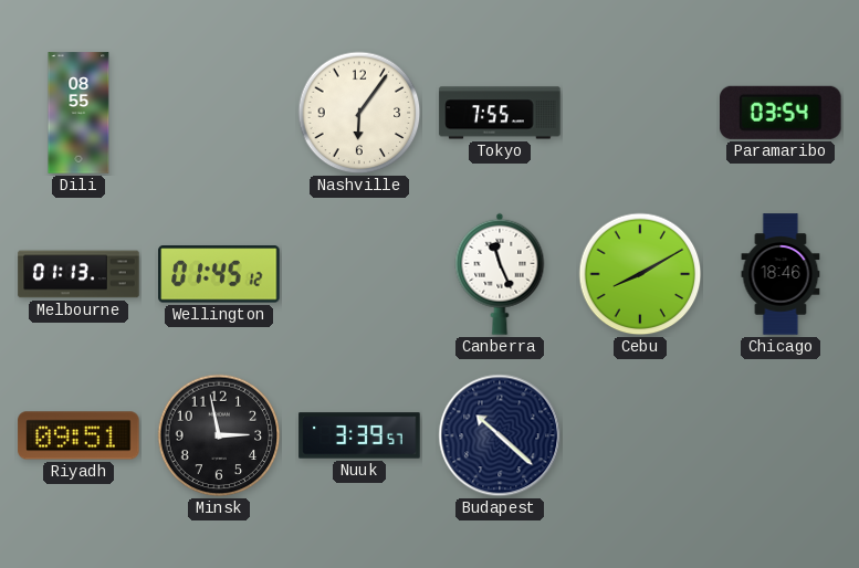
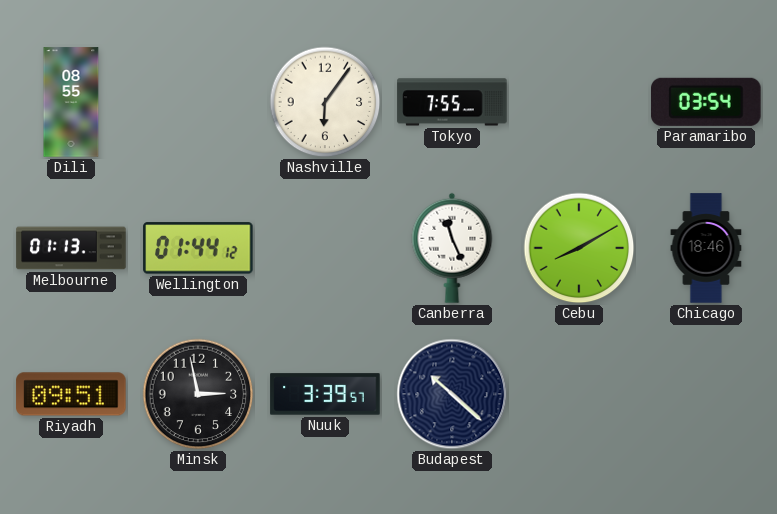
Wellington: 01:45 -> 01:44 (198, 248)
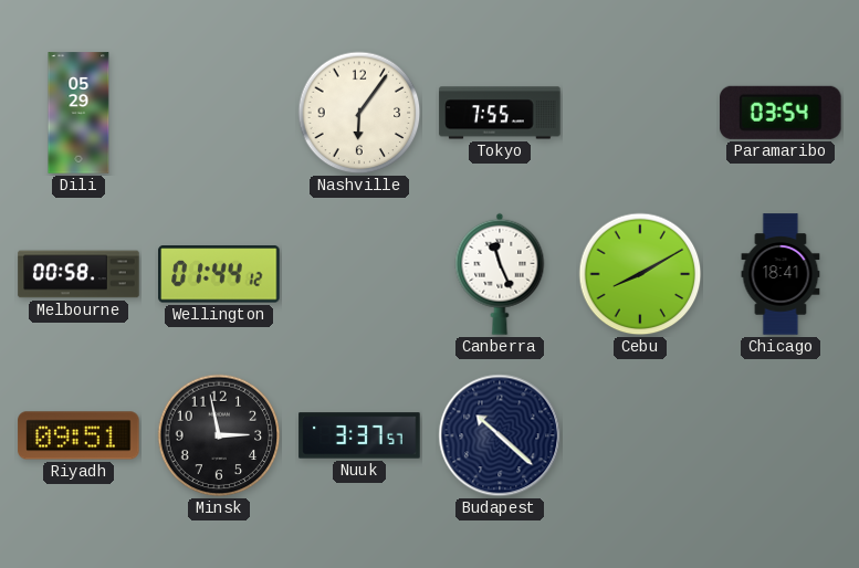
Dili: 08:55 -> 05:29 (78, 113)
Melbourne: 01:13 -> 00:58 (78, 274)
Chicago: 18:46 -> 18:41 (781, 274)
Nuuk: 3:39 -> 3:37 (359, 435)
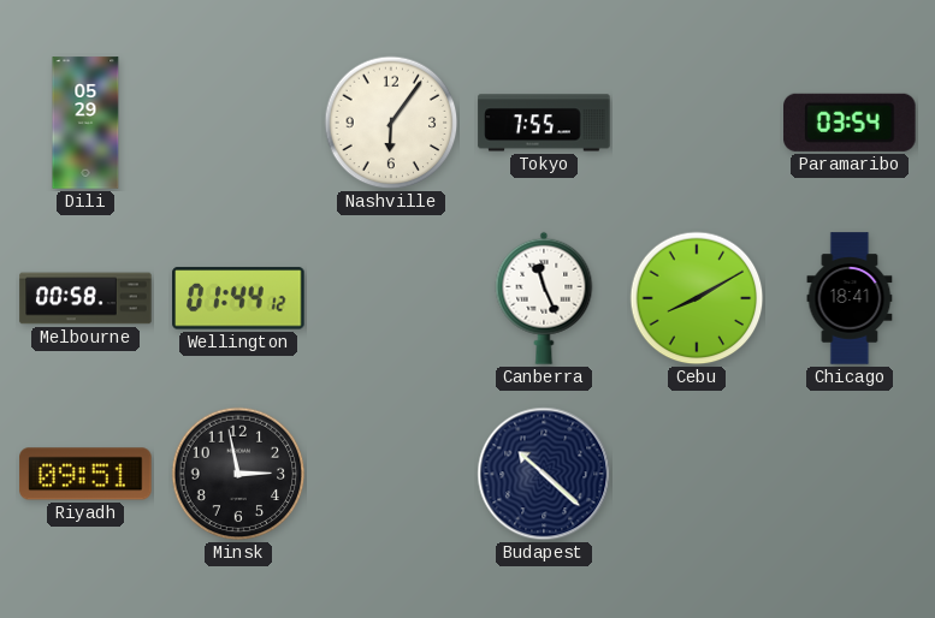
Nuuk: 3:37 -> none (359, 435)
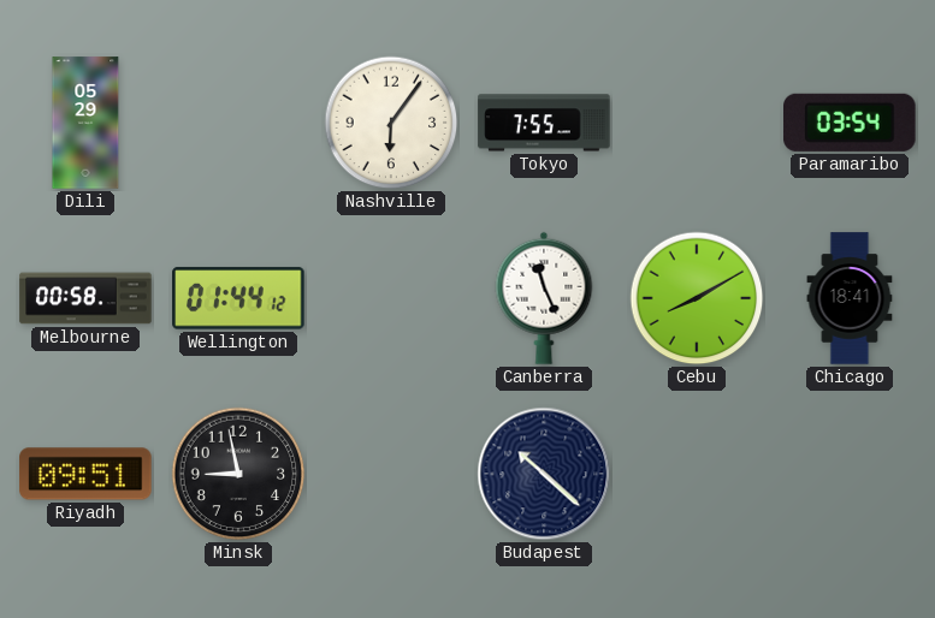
Minsk: 2:58 -> 8:58 (238, 474)
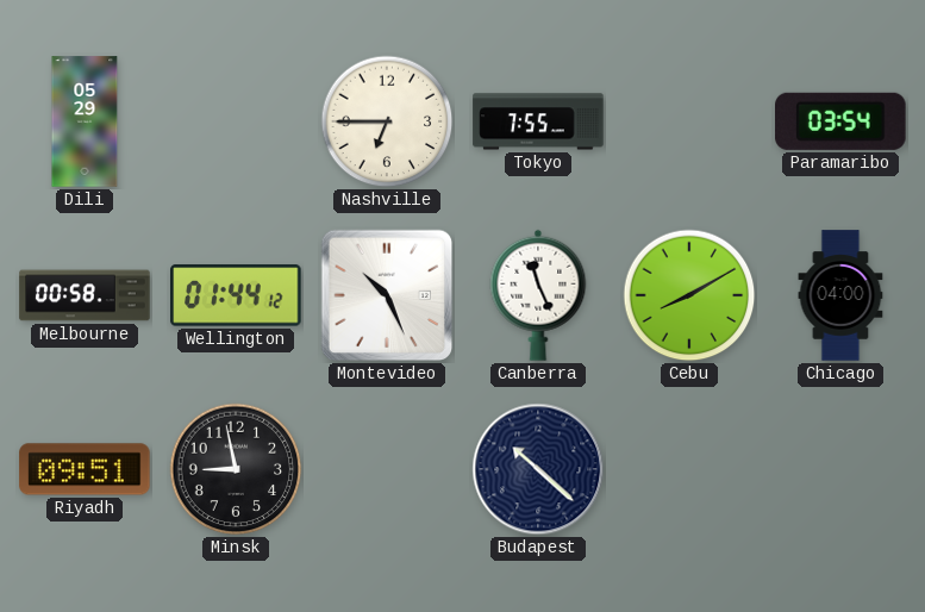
Nashville: 6:06 -> 6:45 (387, 121)
Montevideo: none -> 10:26 (387, 295)
Chicago: 18:41 -> 04:00 (840, 295)
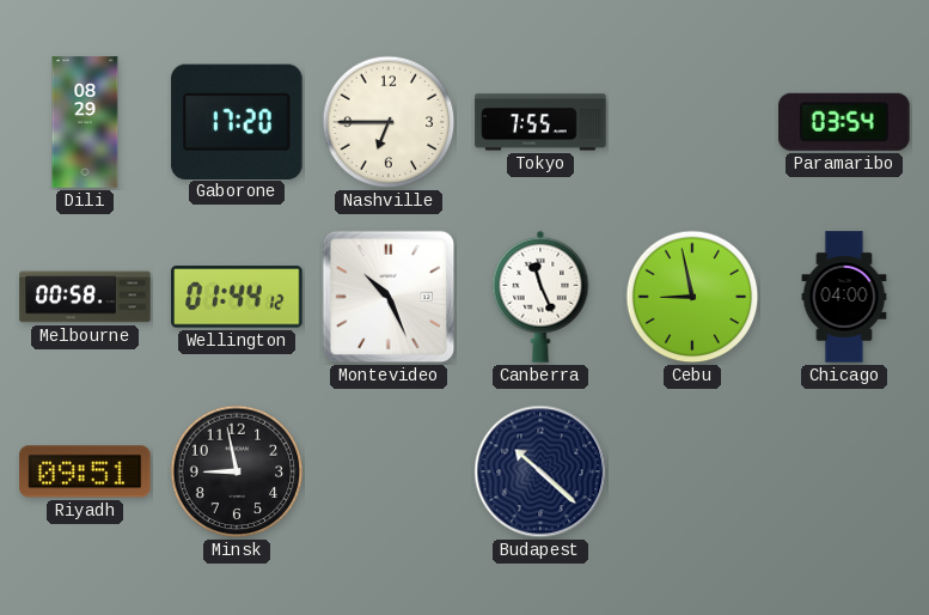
Dili: 05:29 -> 08:29 (85, 122)
Gaborone: none -> 17:20 (237, 121)
Cebu: 8:10 -> 8:58 (692, 297)
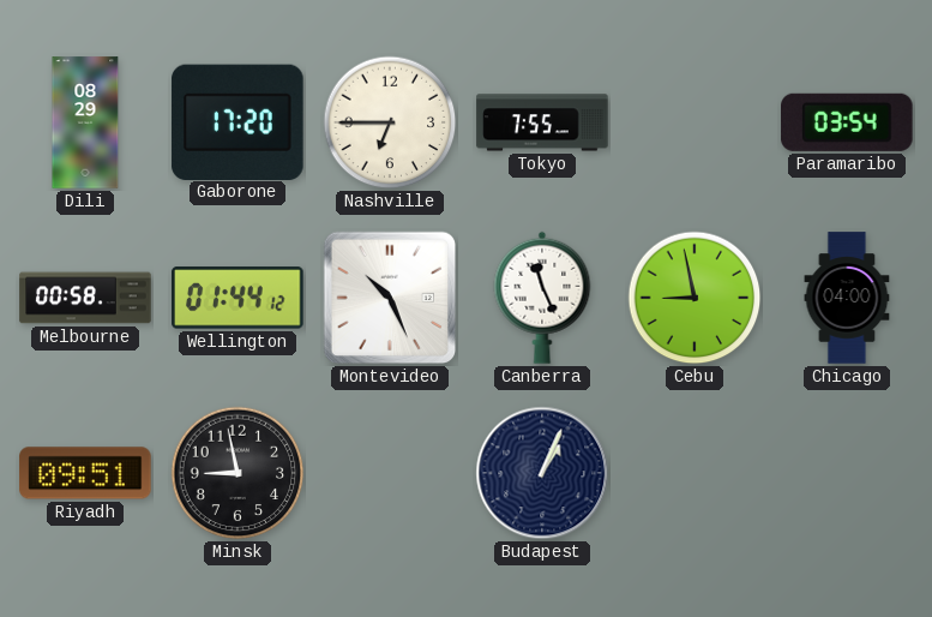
Budapest: 10:22 -> 1:04 (542, 473)
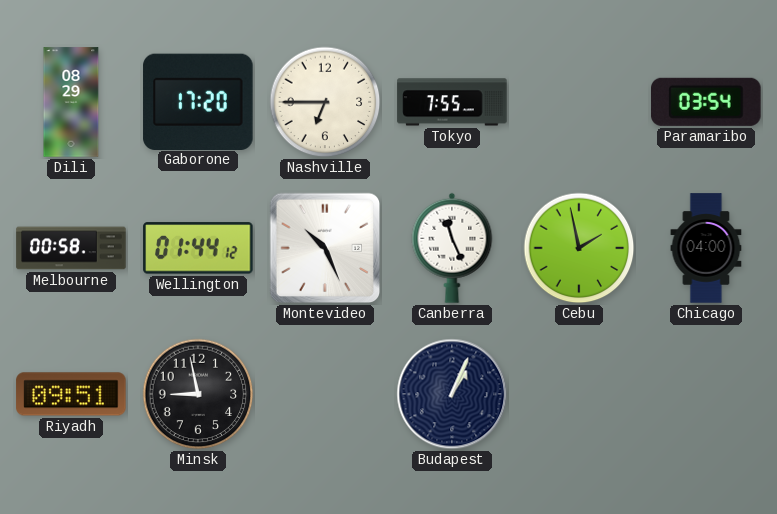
Cebu: 8:58 -> 1:58 (579, 248)
